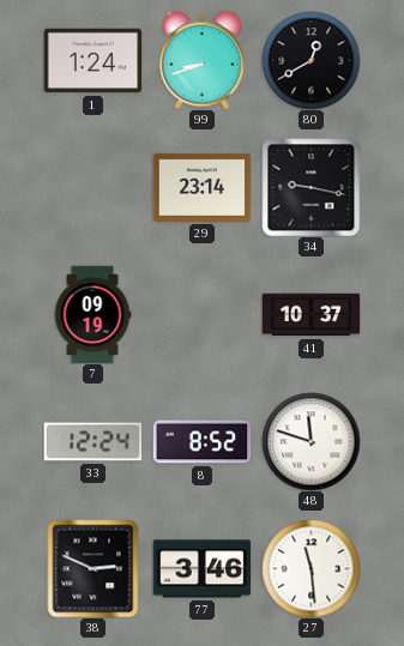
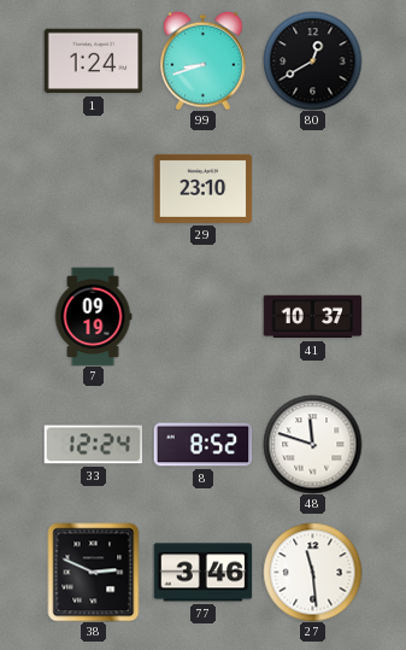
29: 23:14 -> 23:10 (202, 188)
34: 9:17 -> none (310, 187)
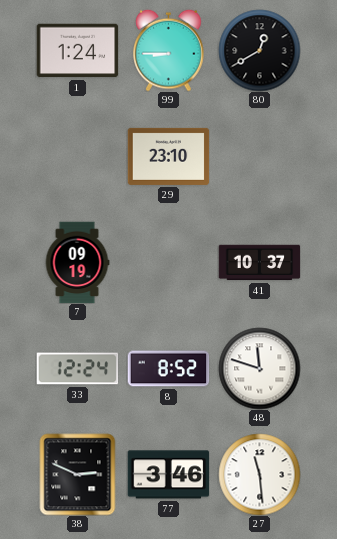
99: 8:42 -> 8:45 (169, 50)
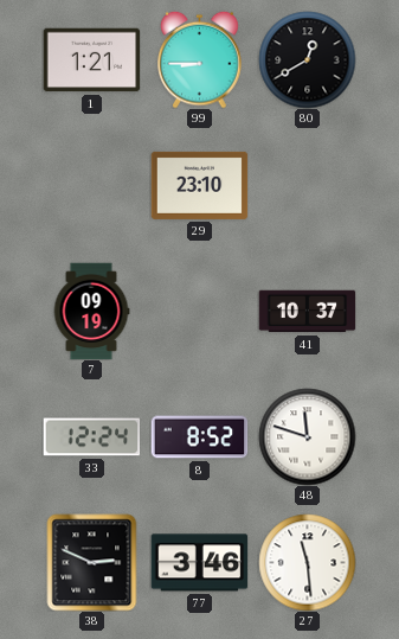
1: 1:24 -> 1:21 (91, 60)
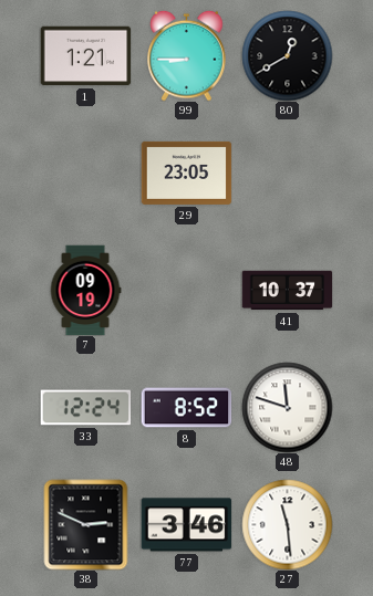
29: 23:10 -> 23:05 (186, 172)
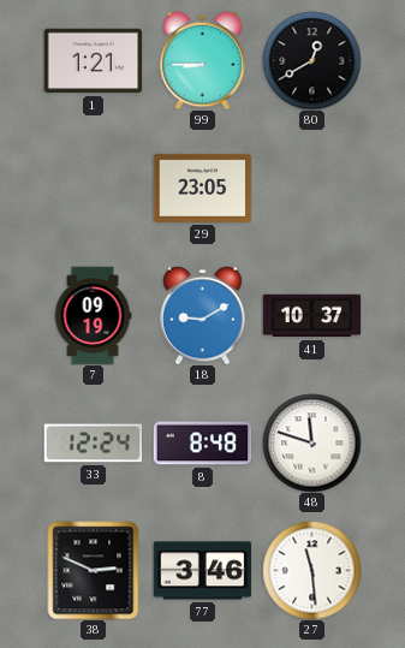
18: none -> 9:10 (203, 315)
8: 8:52 -> 8:48 (202, 444)
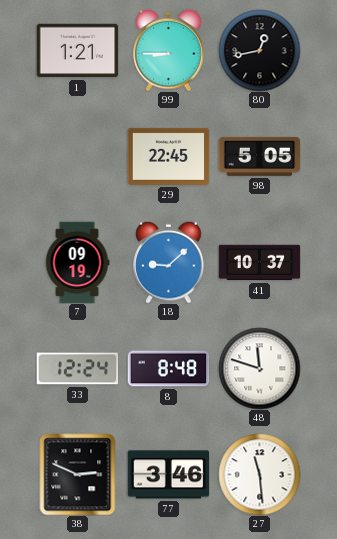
80: 12:40 -> 12:43 (259, 50)
29: 23:05 -> 22:45 (168, 156)
98: none -> 5:05 (259, 156)
18: 9:10 -> 9:08 (169, 262)
